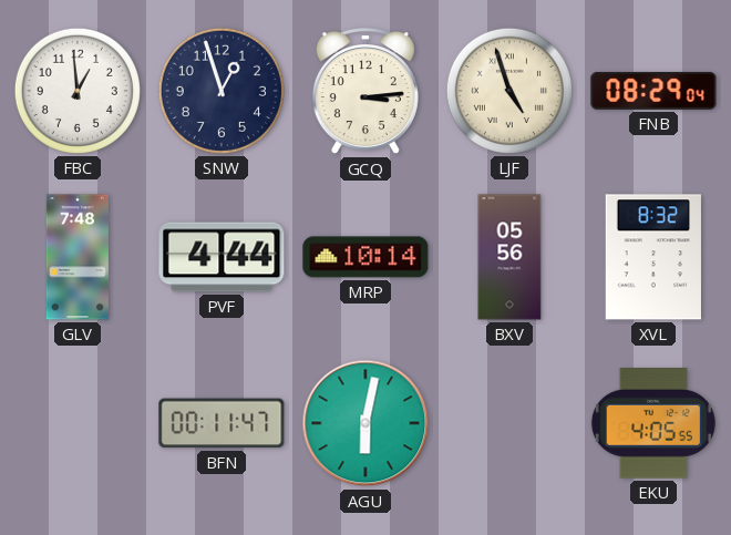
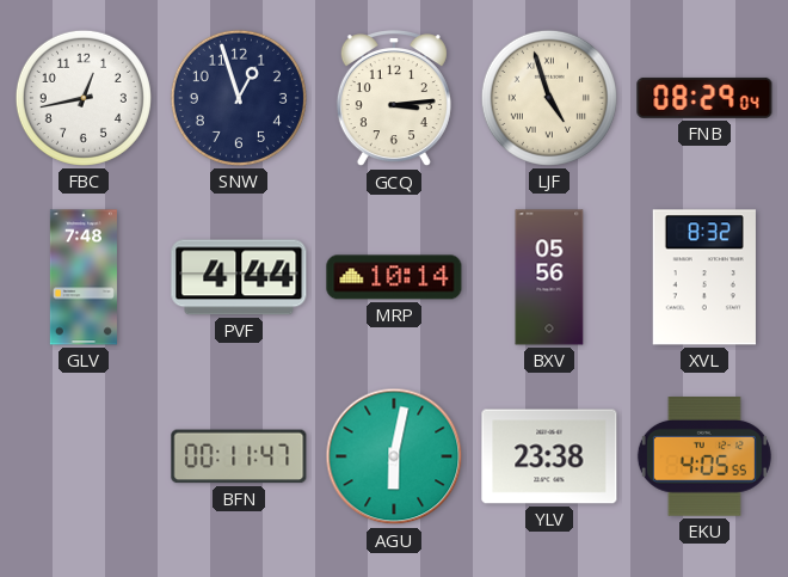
FBC: 12:59 -> 12:43 (84, 98)
YLV: none -> 23:38 (549, 456)
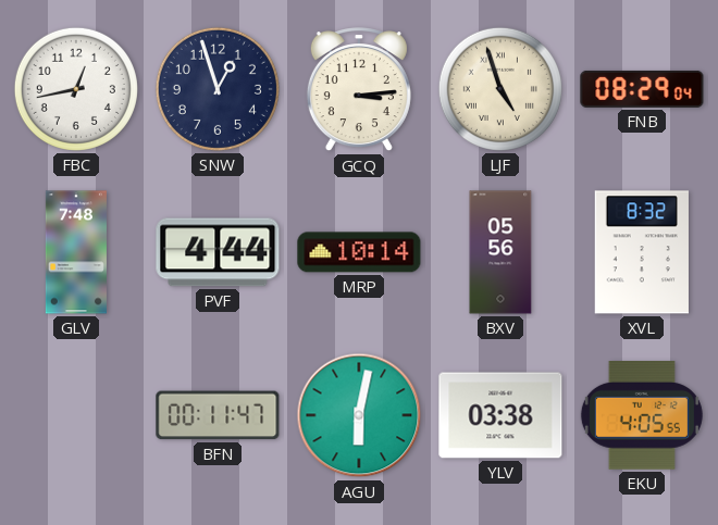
YLV: 23:38 -> 03:38 (500, 415)
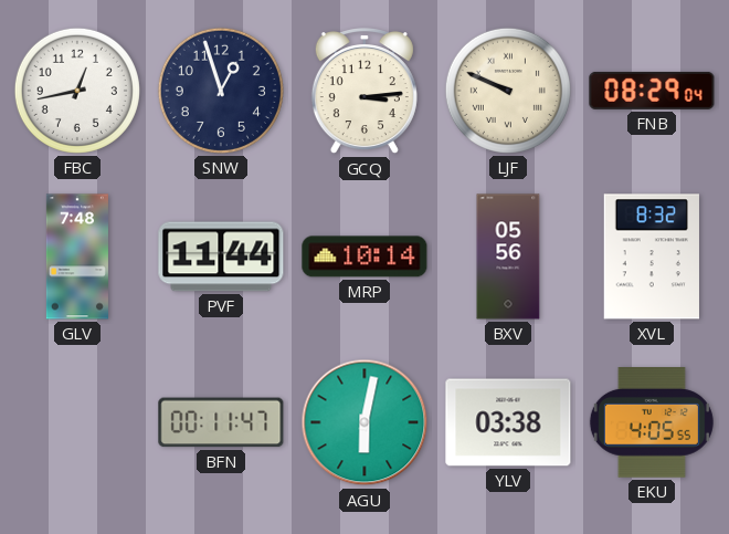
LJF: 4:57 -> 9:49 (508, 91)
PVF: 4:44 -> 11:44 (221, 256)
